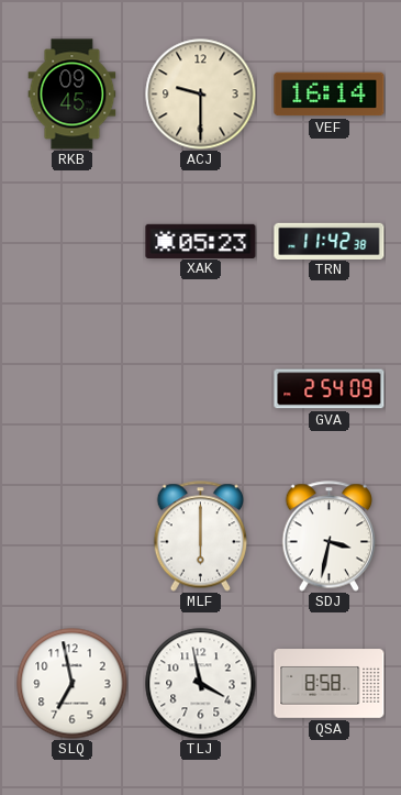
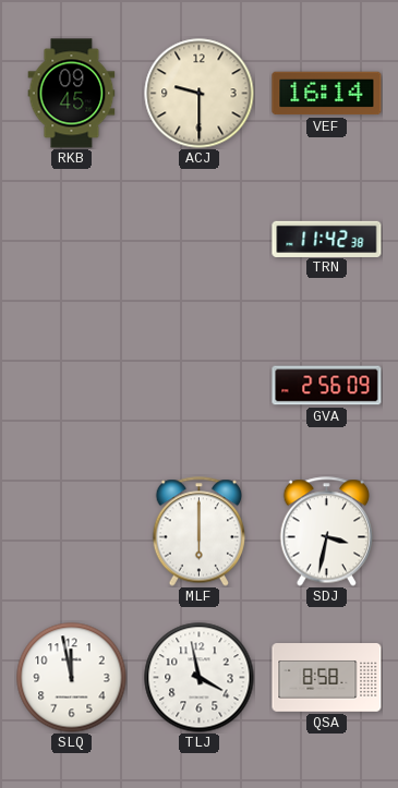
XAK: 05:23 -> none (201, 241)
GVA: 2:54 -> 2:56 (327, 386)
SLQ: 6:58 -> 11:58 (72, 678)
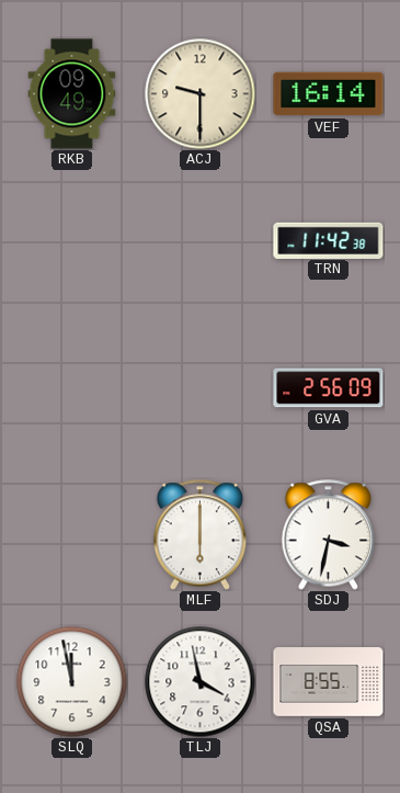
RKB: 09:45 -> 09:49 (72, 94)
QSA: 8:58 -> 8:55 (329, 682)
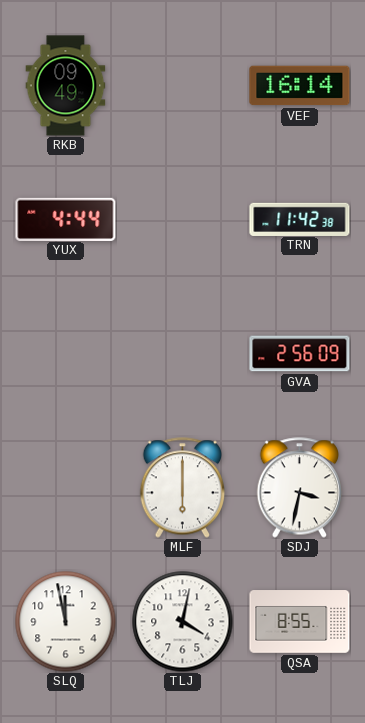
ACJ: 9:30 -> none (201, 94)
YUX: none -> 4:44 (66, 219)
TLJ: 3:58 -> 4:02 (183, 622)
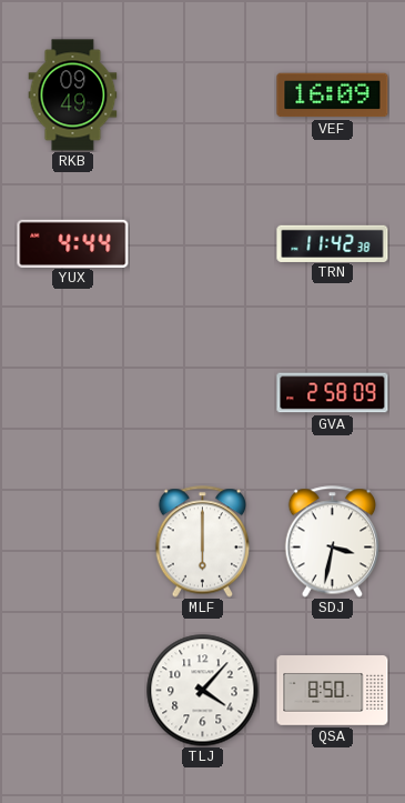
VEF: 16:14 -> 16:09 (333, 96)
GVA: 2:56 -> 2:58 (333, 393)
SLQ: 11:58 -> none (66, 622)
TLJ: 4:02 -> 4:07 (203, 691)
QSA: 8:55 -> 8:50 (333, 691)
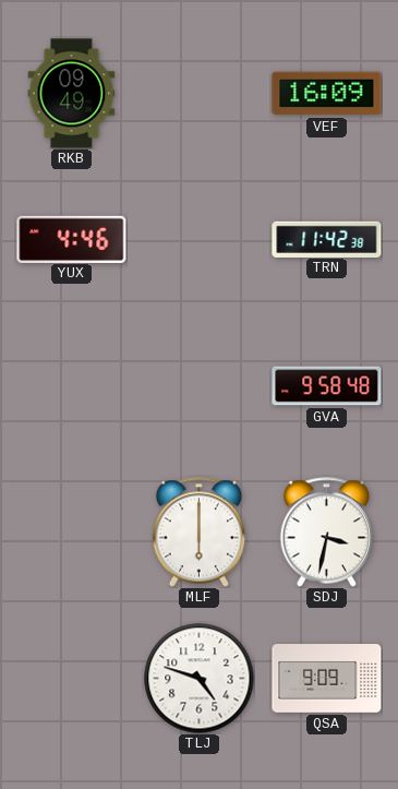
YUX: 4:44 -> 4:46 (72, 239)
GVA: 2:58 -> 9:58 (327, 386)
TLJ: 4:07 -> 4:48 (200, 679)
QSA: 8:50 -> 9:09 (327, 679)
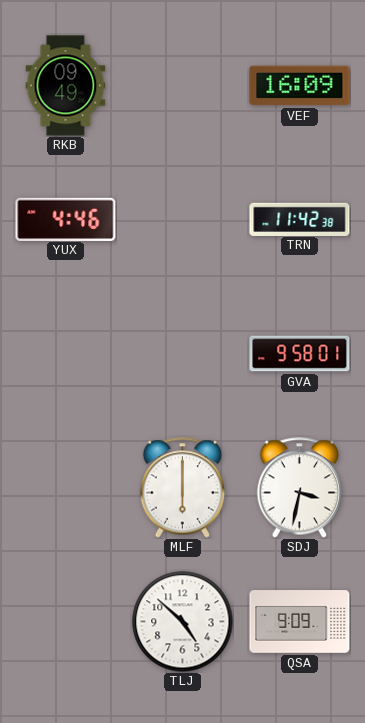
GVA: 9:58:48 -> 9:58:01 (300, 354)
TLJ: 4:48 -> 4:52 (183, 622)
